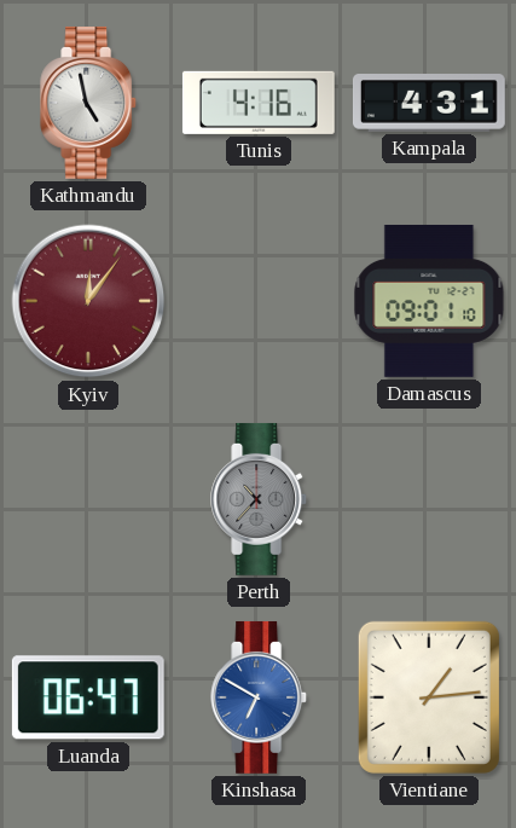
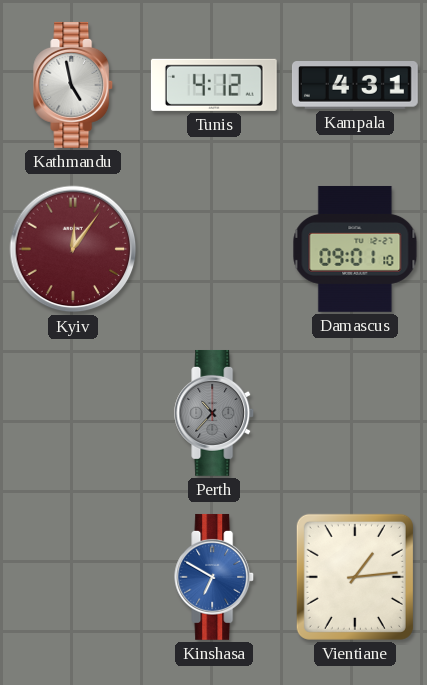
Tunis: 4:16 -> 4:12 (214, 85)
Luanda: 06:47 -> none (88, 697)
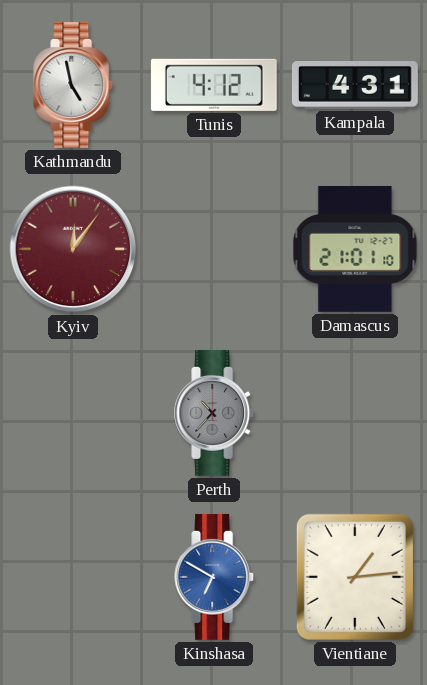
Damascus: 09:01 -> 21:01 (355, 249)
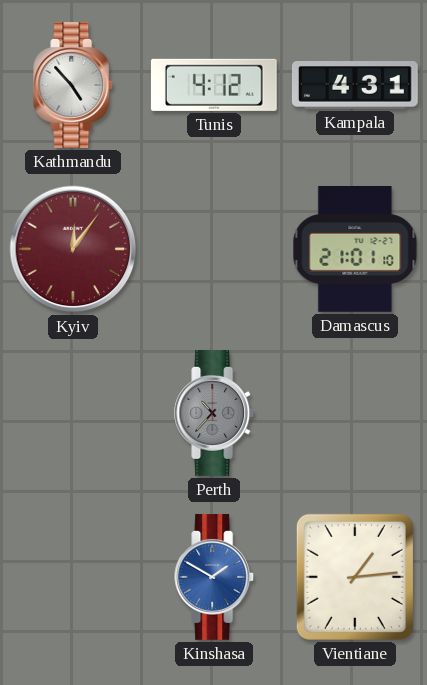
Kathmandu: 4:58 -> 4:53 (74, 85)
Kinshasa: 6:50 -> 1:50 (215, 577)
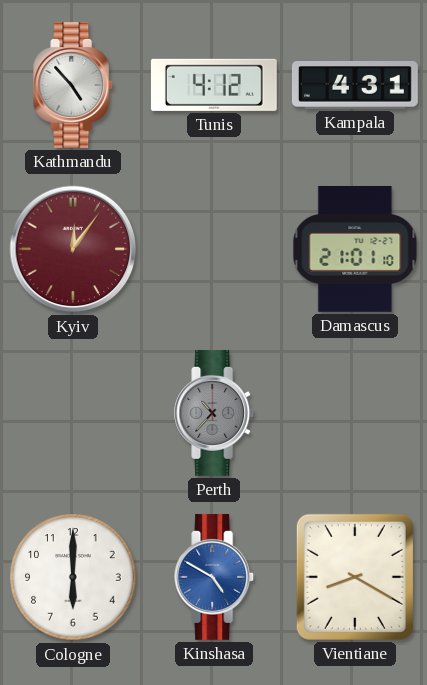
Cologne: none -> 6:00 (73, 577)
Kinshasa: 1:50 -> 4:50 (215, 577)
Vientiane: 1:14 -> 8:20 (355, 577)
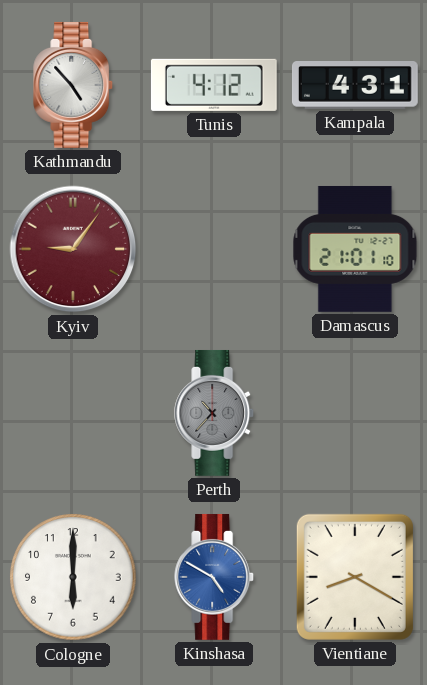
Kyiv: 12:06 -> 9:06 (73, 249)
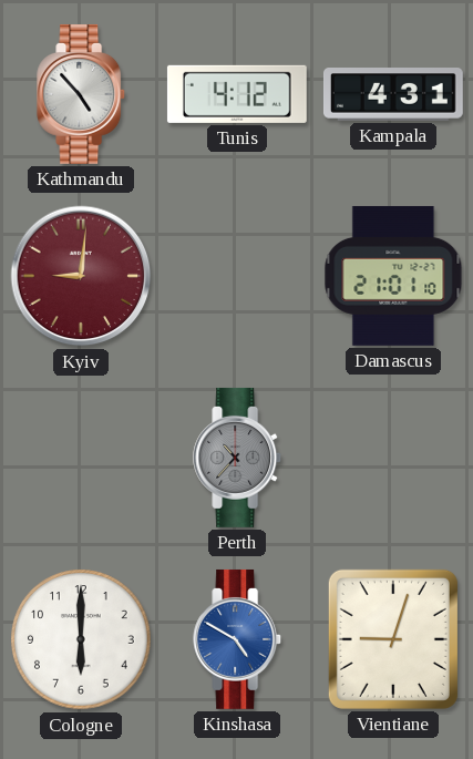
Kyiv: 9:06 -> 9:01 (81, 276)
Vientiane: 8:20 -> 9:03 (393, 639)
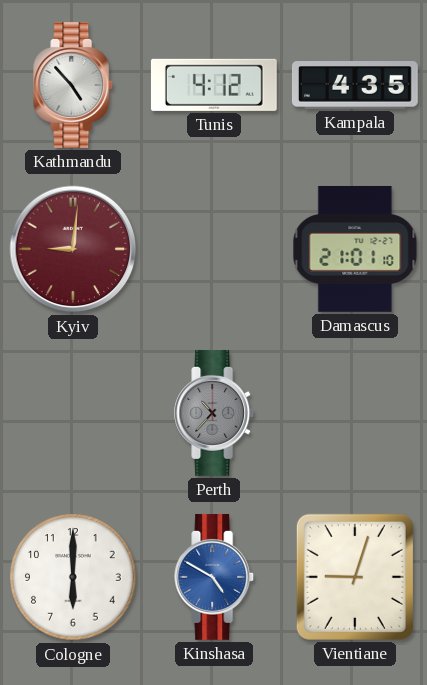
Kampala: 4:31 -> 4:35 (355, 85)
